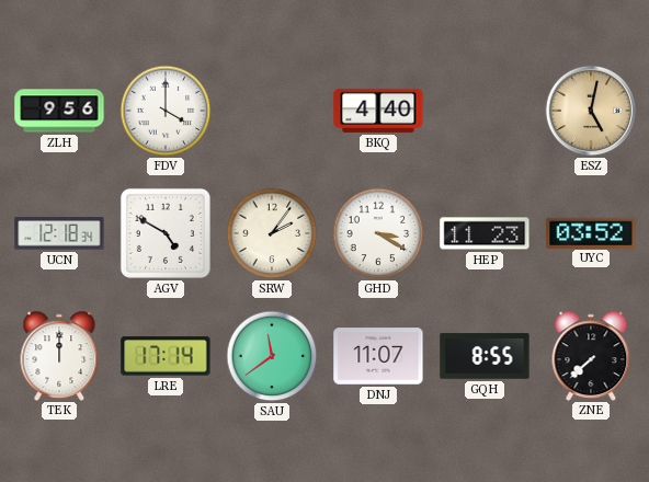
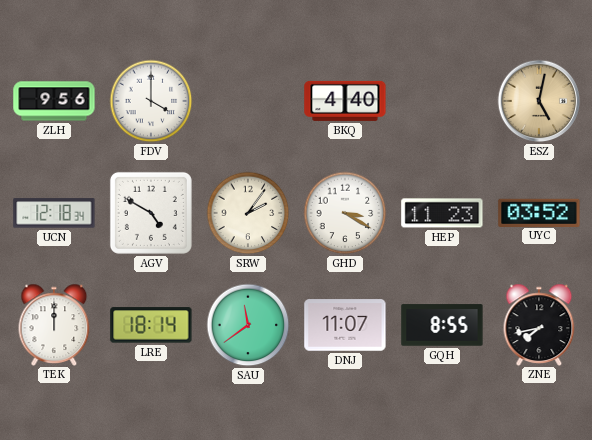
LRE: 17:14 -> 18:14 (151, 325)
ZNE: 7:38 -> 7:43 (539, 324)
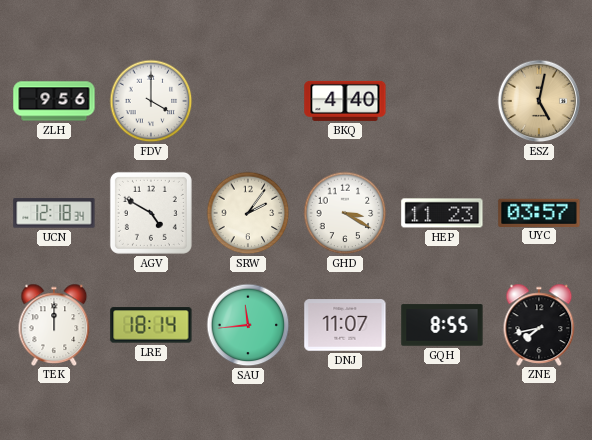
UYC: 03:52 -> 03:57 (539, 212)
SAU: 11:39 -> 11:44 (248, 325)
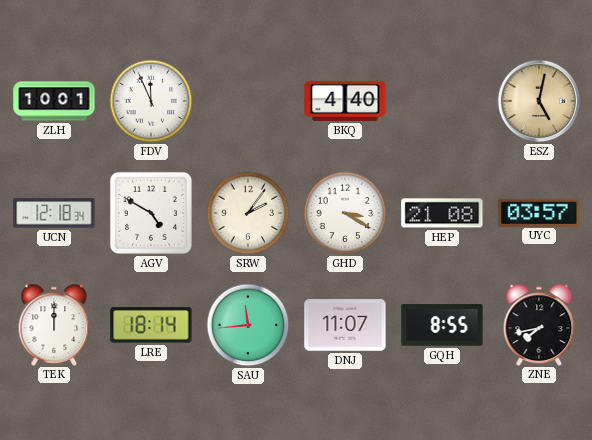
ZLH: 9:56 -> 10:01 (54, 101)
FDV: 4:00 -> 11:56 (151, 101)
HEP: 11:23 -> 21:08 (442, 213)
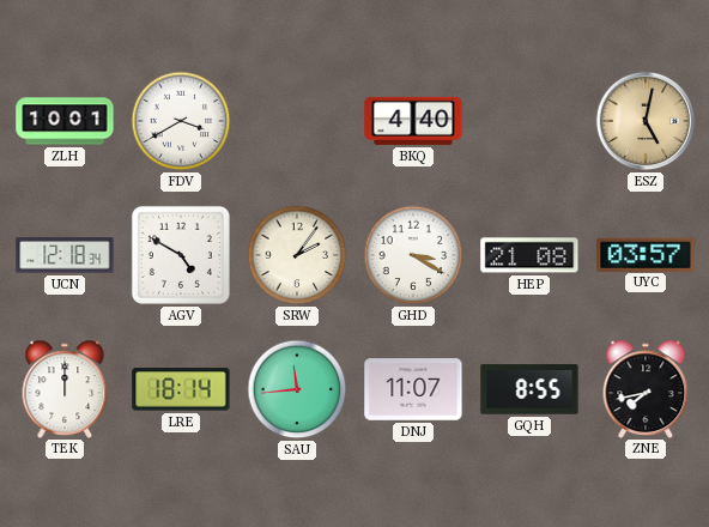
FDV: 11:56 -> 3:40 (181, 121)
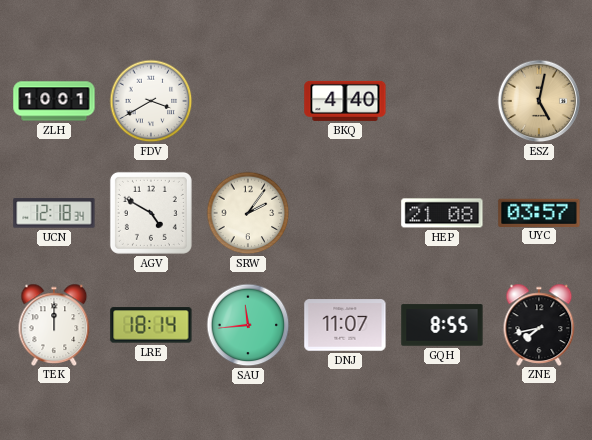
GHD: 3:20 -> none (413, 255)
